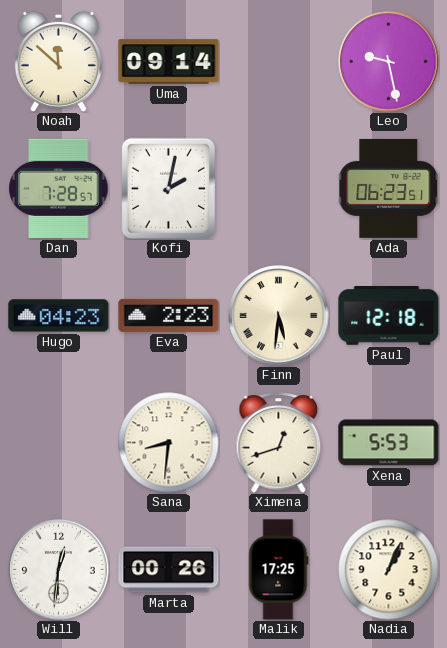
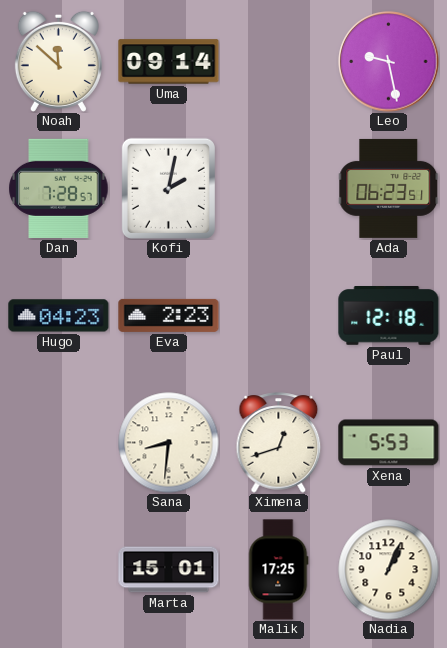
Finn: 5:31 -> none (279, 316)
Will: 12:31 -> none (59, 570)
Marta: 00:26 -> 15:01 (169, 570)
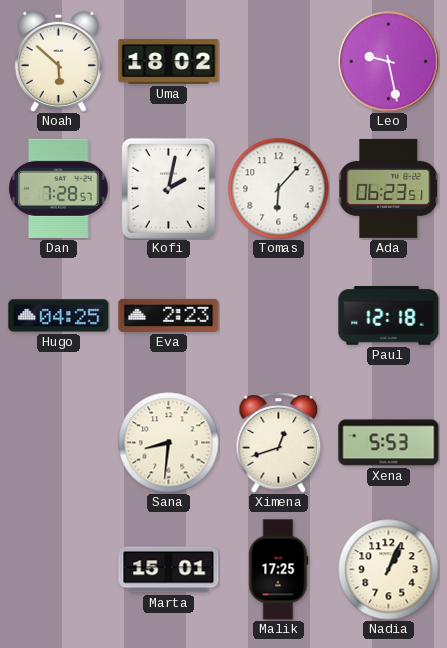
Noah: 11:52 -> 5:52 (58, 61)
Uma: 09:14 -> 18:02 (169, 62)
Tomas: none -> 6:07 (279, 189)
Hugo: 04:23 -> 04:25 (59, 316)
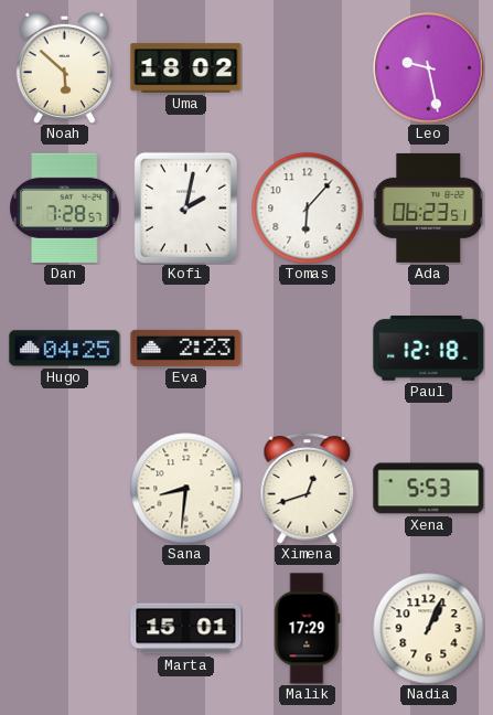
Malik: 17:25 -> 17:29 (308, 629)
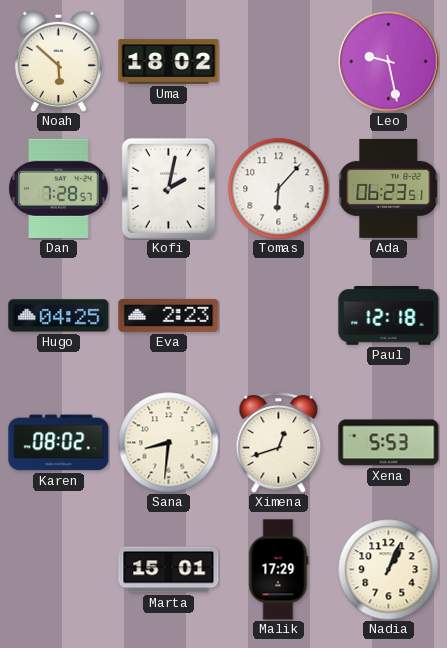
Karen: none -> 08:02 (59, 443)
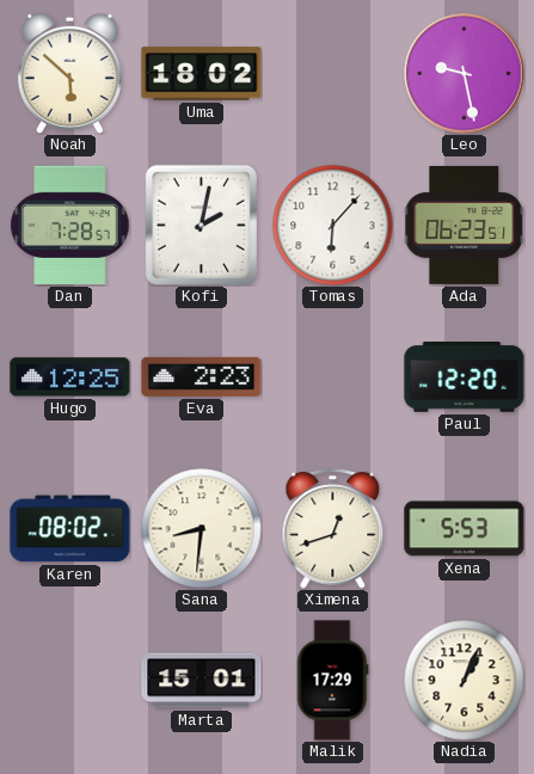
Hugo: 04:25 -> 12:25 (70, 377)
Paul: 12:18 -> 12:20 (465, 377)
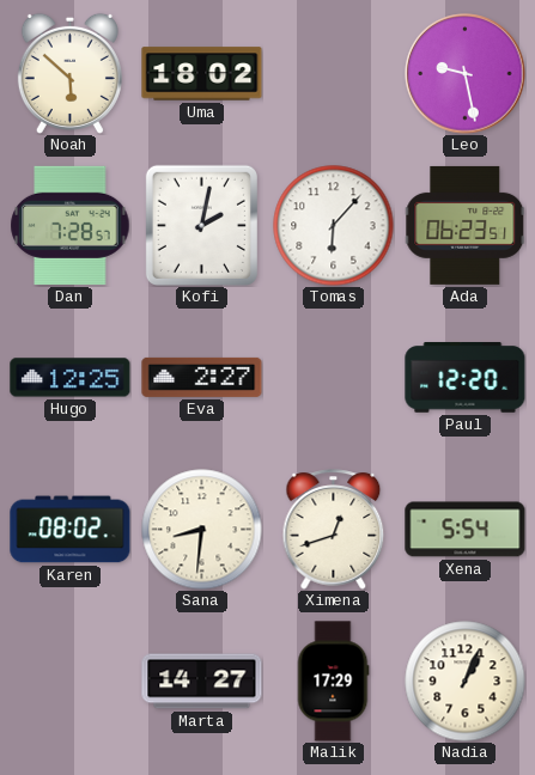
Eva: 2:23 -> 2:27 (202, 377)
Xena: 5:53 -> 5:54 (466, 530)
Marta: 15:01 -> 14:27 (202, 682)
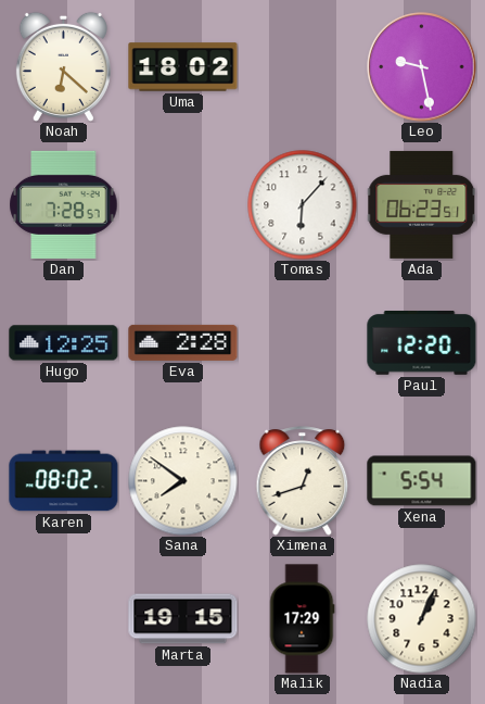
Noah: 5:52 -> 6:22 (63, 66)
Kofi: 2:02 -> none (201, 225)
Eva: 2:27 -> 2:28 (183, 342)
Sana: 8:31 -> 7:51 (183, 481)
Marta: 14:27 -> 19:15 (183, 619)
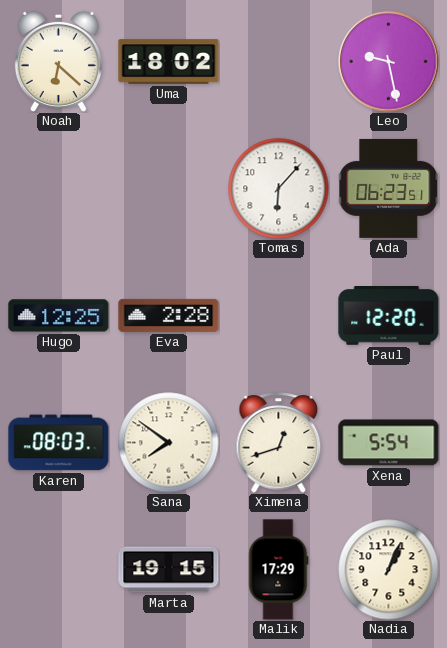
Dan: 7:28 -> none (64, 204)
Karen: 08:02 -> 08:03 (59, 443)
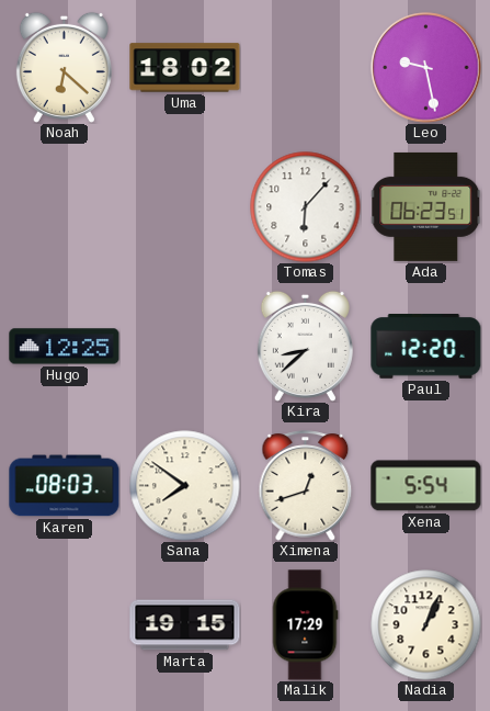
Eva: 2:28 -> none (169, 315)
Kira: none -> 8:38 (305, 346)
